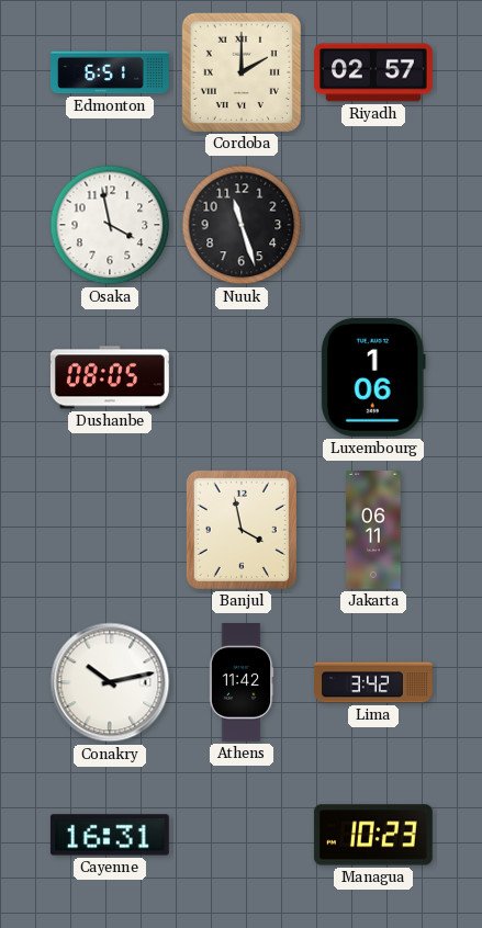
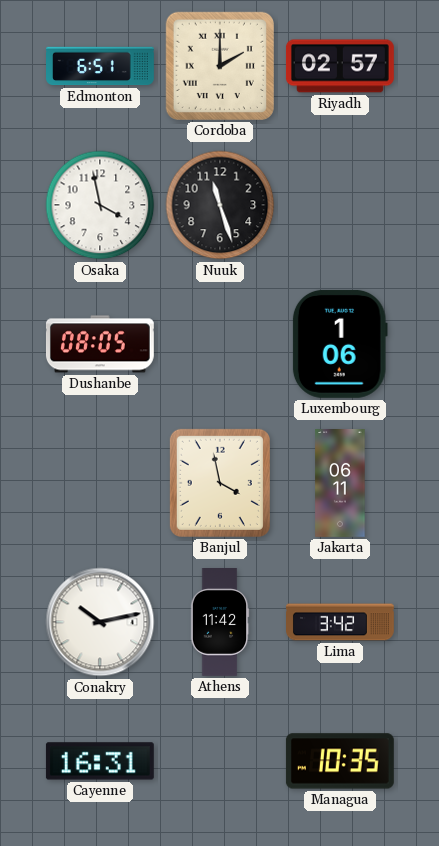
Managua: 10:23 -> 10:35 (340, 761)
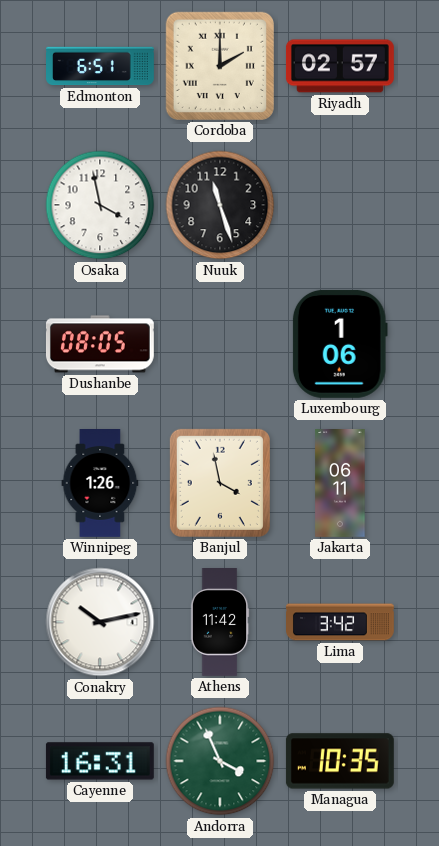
Winnipeg: none -> 1:26 (100, 484)
Andorra: none -> 3:56 (220, 761)
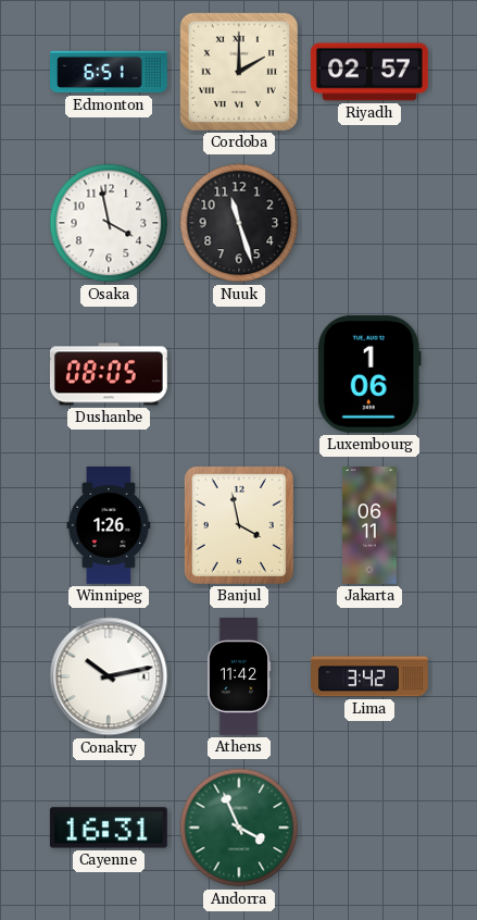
Managua: 10:35 -> none (340, 761)
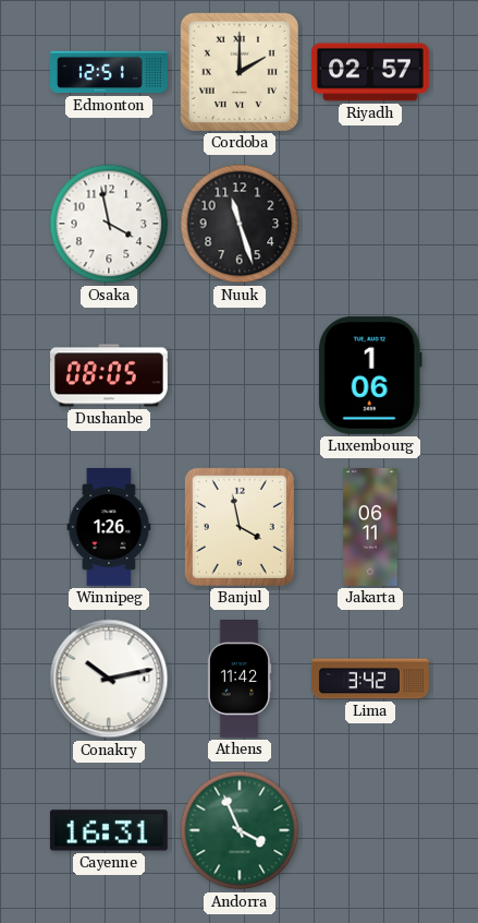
Edmonton: 6:51 -> 12:51 (110, 72)
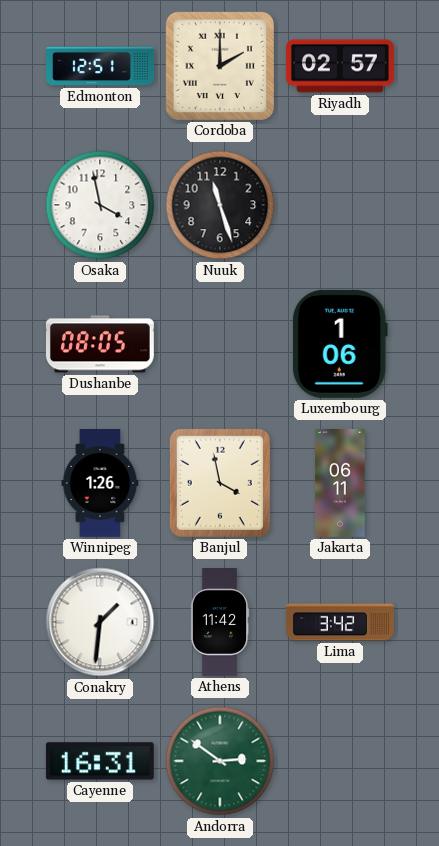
Conakry: 10:13 -> 1:31 (100, 622)
Andorra: 3:56 -> 2:51 (220, 761)
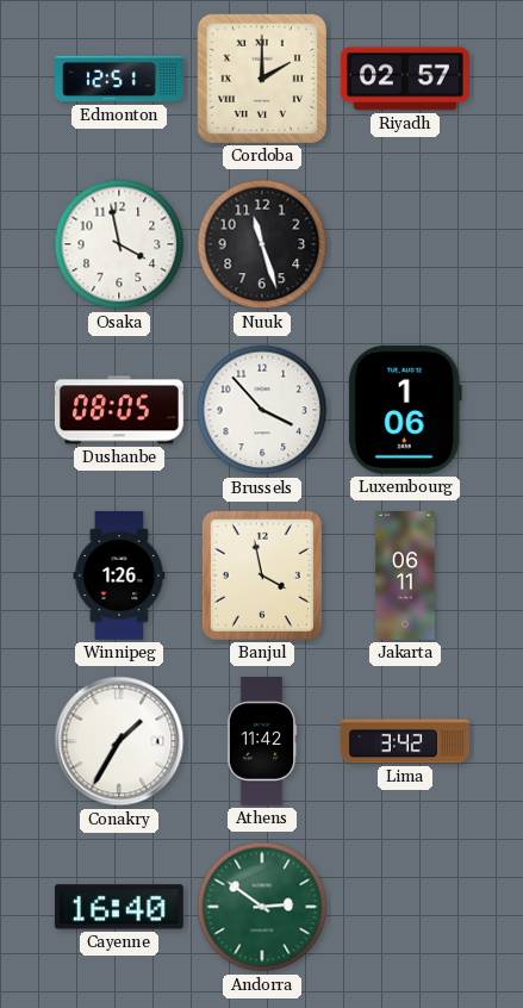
Brussels: none -> 3:53 (262, 410)
Conakry: 1:31 -> 1:35 (119, 741)
Cayenne: 16:31 -> 16:40 (119, 907)
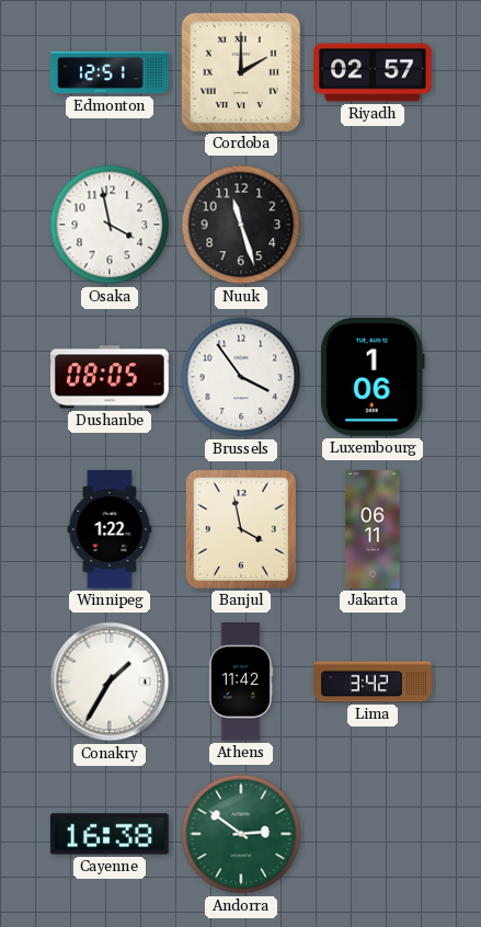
Brussels: 3:53 -> 3:54 (241, 377)
Winnipeg: 1:26 -> 1:22 (110, 530)
Cayenne: 16:40 -> 16:38 (110, 834)
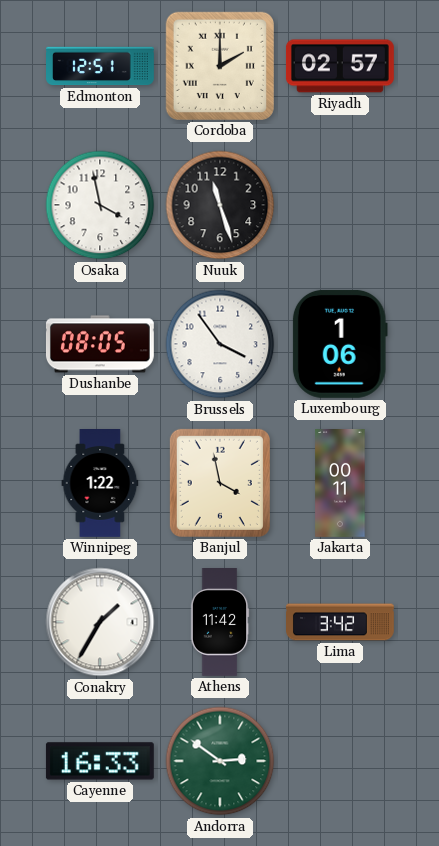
Jakarta: 06:11 -> 00:11 (340, 484)
Cayenne: 16:38 -> 16:33 (100, 761)
